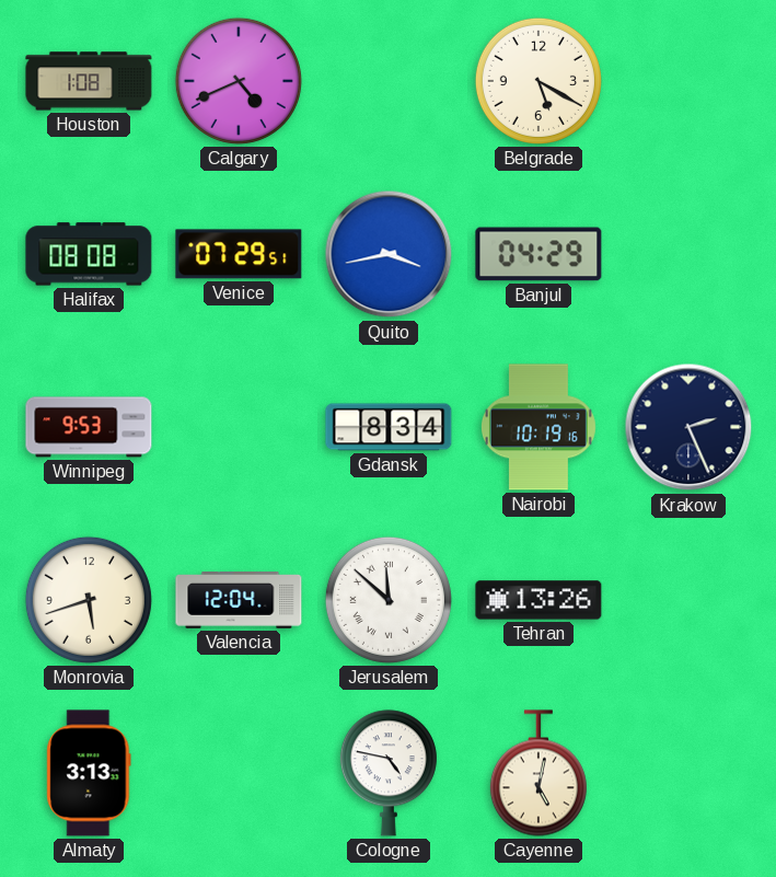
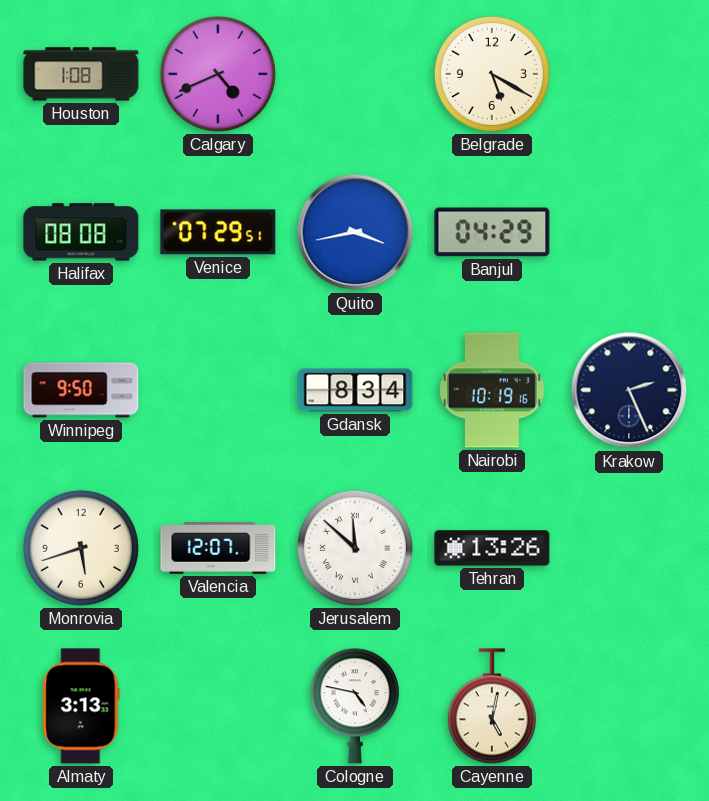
Winnipeg: 9:53 -> 9:50 (81, 390)
Valencia: 12:04 -> 12:07 (218, 549)
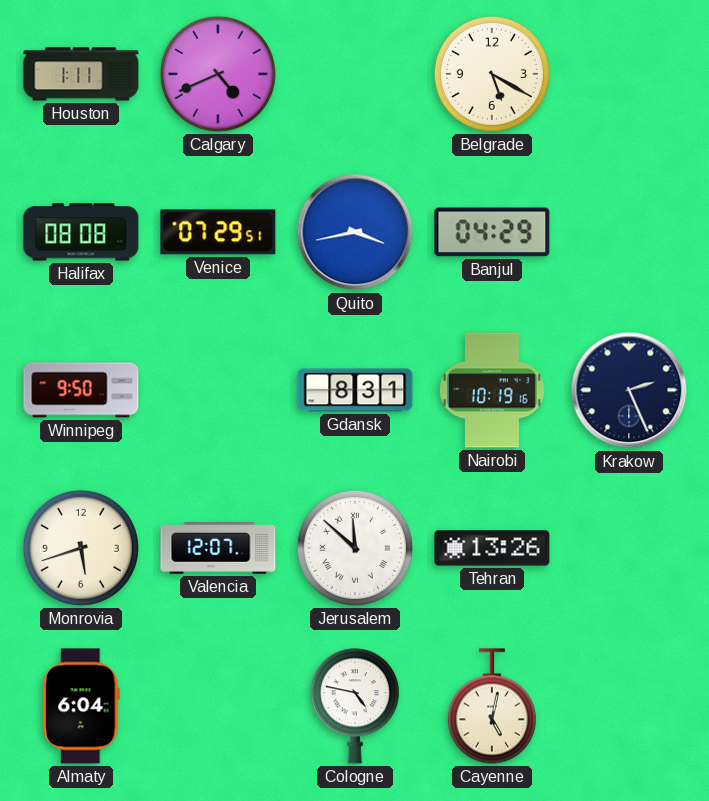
Houston: 1:08 -> 1:11 (81, 74)
Gdansk: 8:34 -> 8:31 (355, 390)
Almaty: 3:13 -> 6:04 (81, 706)
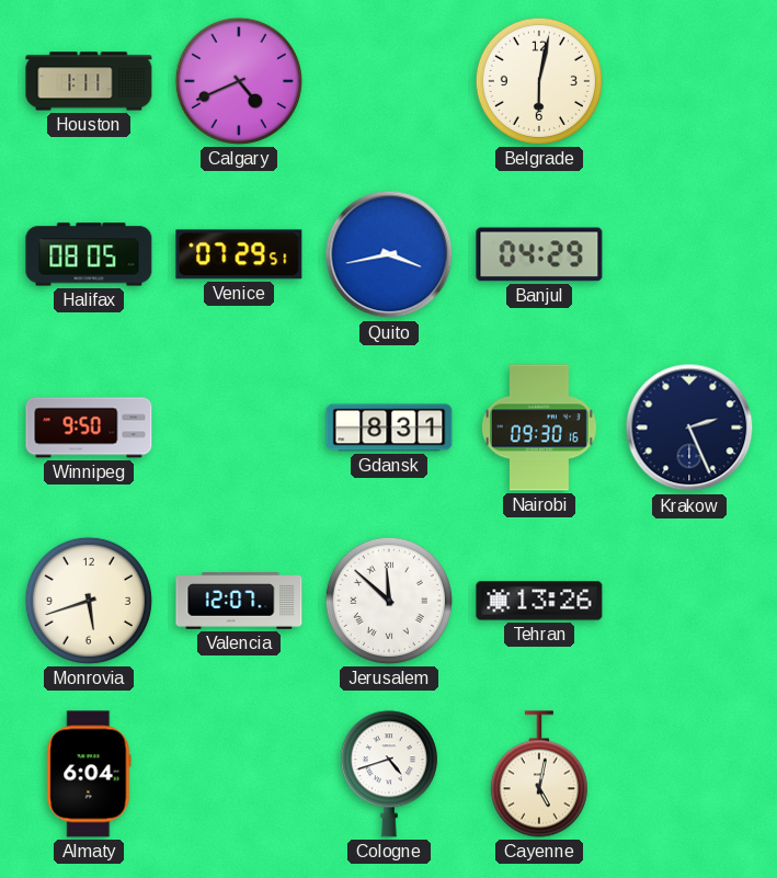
Belgrade: 5:20 -> 6:02 (539, 81)
Halifax: 08:08 -> 08:05 (89, 254)
Nairobi: 10:19 -> 09:30 (539, 427)
Cologne: 4:47 -> 4:42 (389, 774)
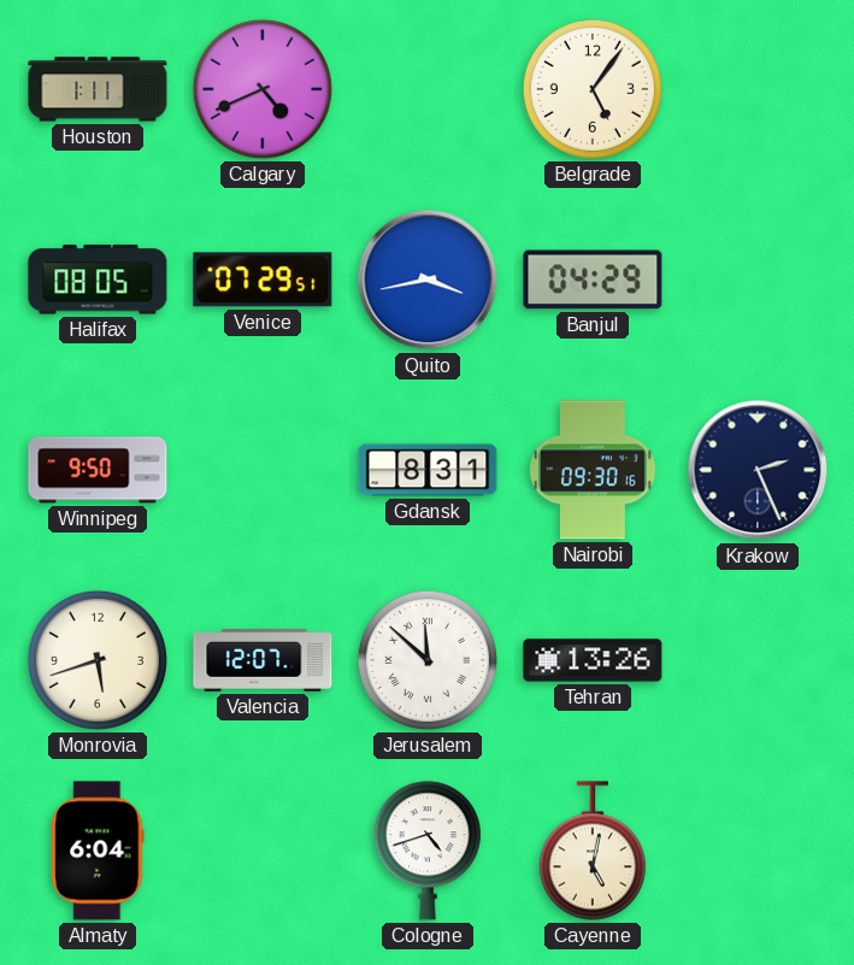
Belgrade: 6:02 -> 5:06 (593, 89)
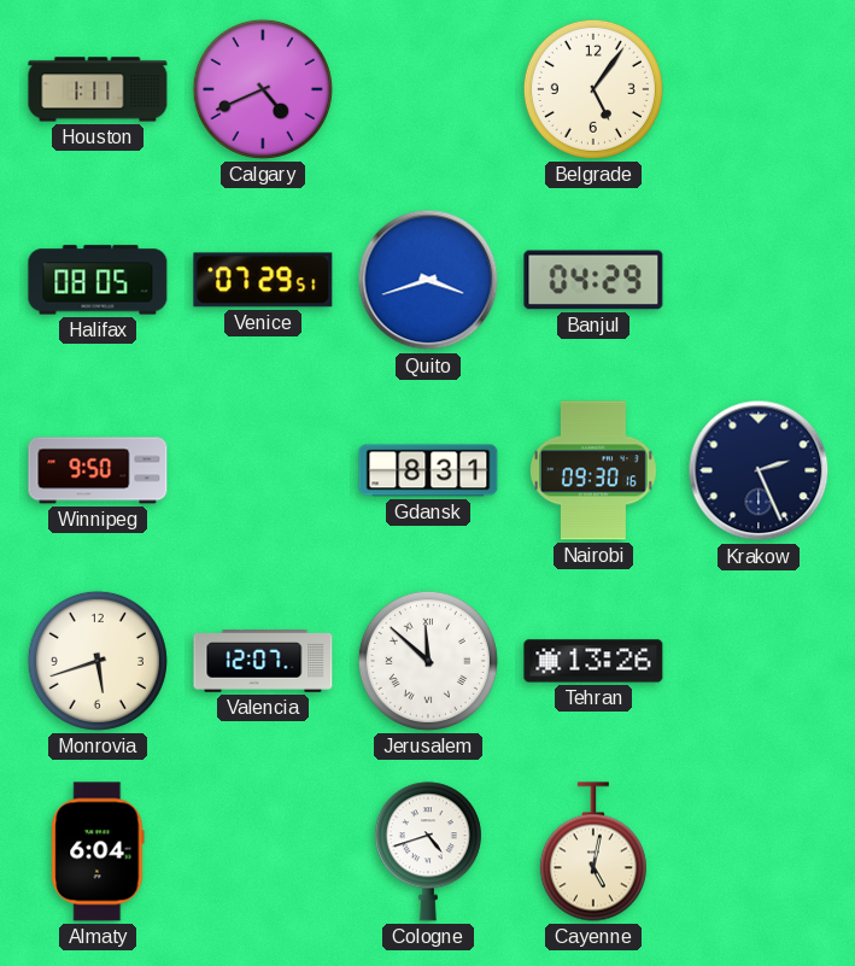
Quito: 3:43 -> 3:42 (428, 280)
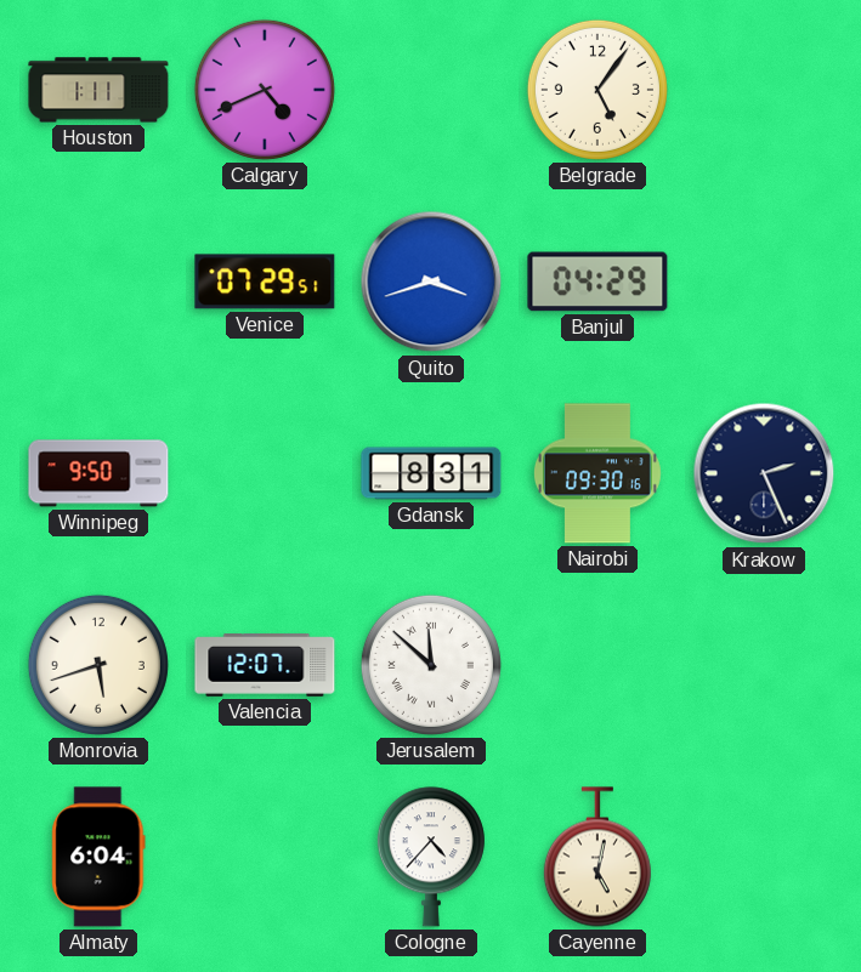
Halifax: 08:05 -> none (98, 280)
Tehran: 13:26 -> none (593, 661)
Cologne: 4:42 -> 4:37 (431, 857)
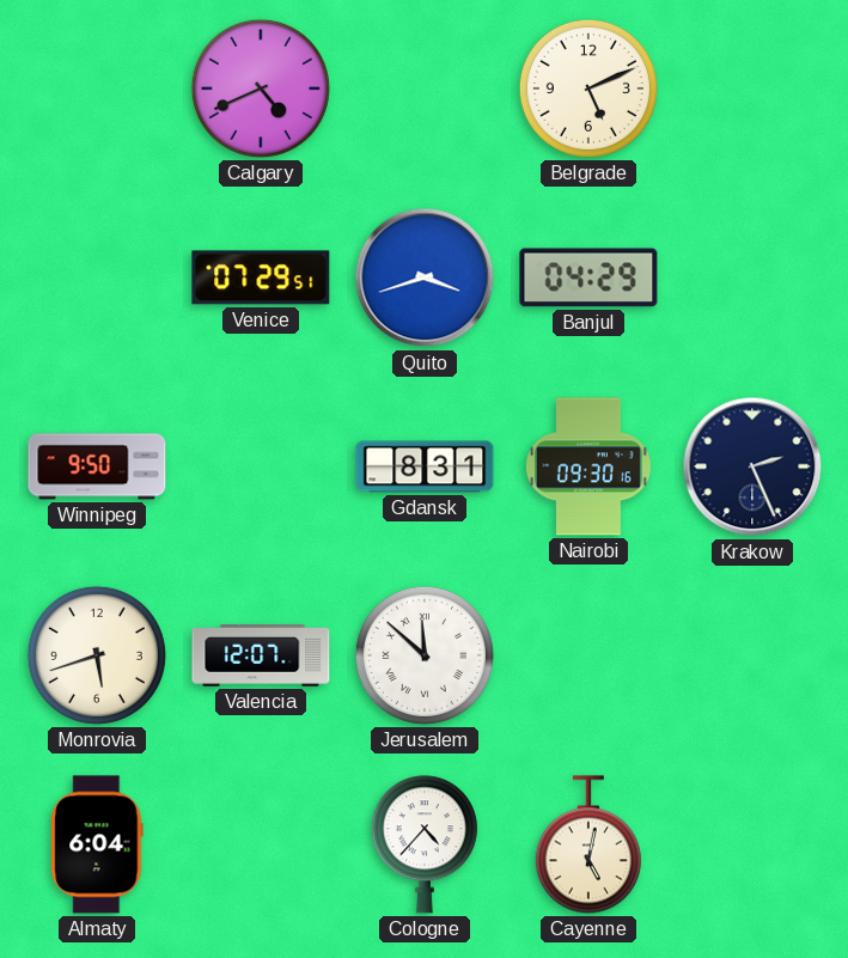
Houston: 1:11 -> none (98, 90)
Belgrade: 5:06 -> 5:11 (588, 89)
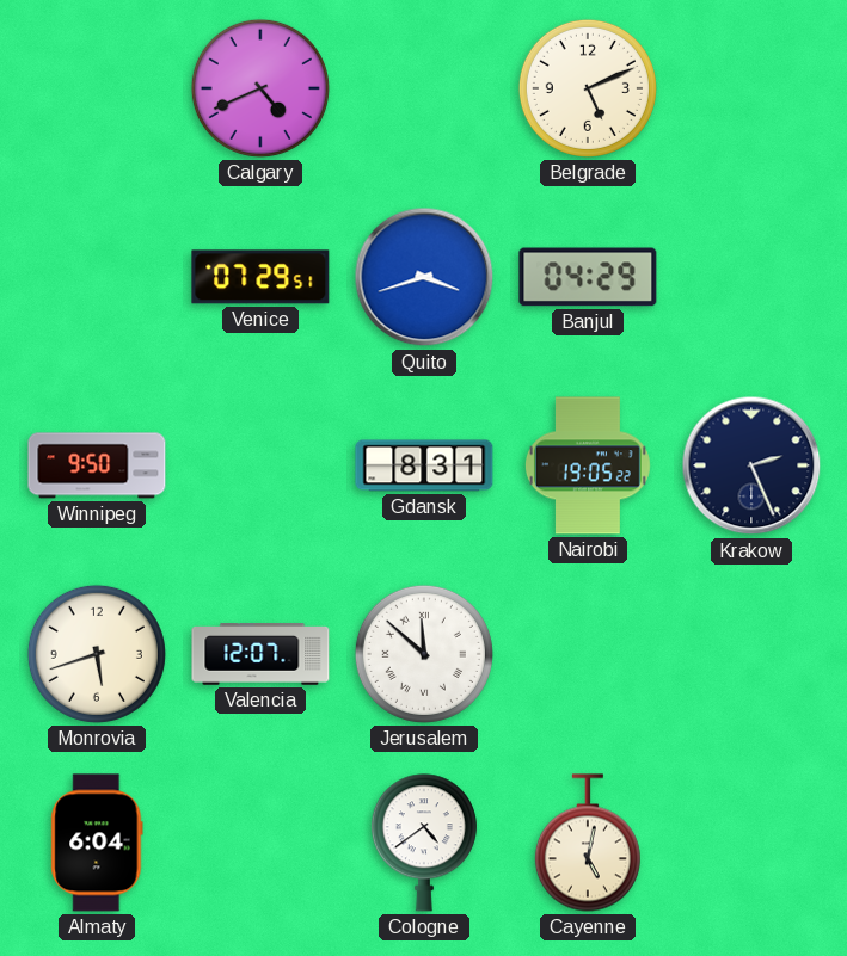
Nairobi: 09:30 -> 19:05 (588, 465)
Cologne: 4:37 -> 4:39 (424, 843)
